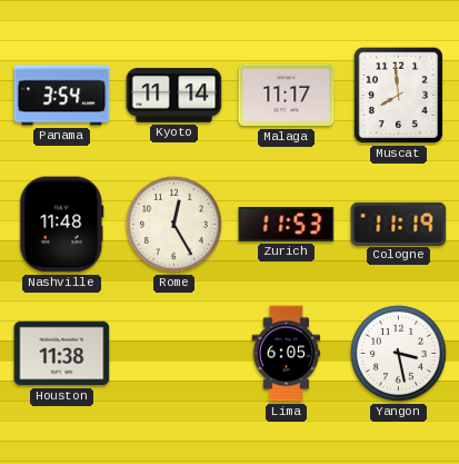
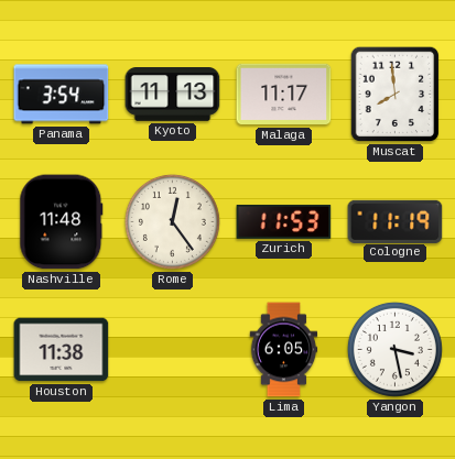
Kyoto: 11:14 -> 11:13 (173, 95)
Rome: 12:25 -> 12:24 (172, 221)
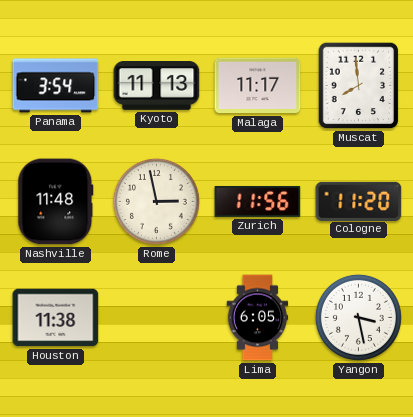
Rome: 12:24 -> 2:58 (156, 201)
Zurich: 11:53 -> 11:56 (258, 201)
Cologne: 11:19 -> 11:20 (359, 201)
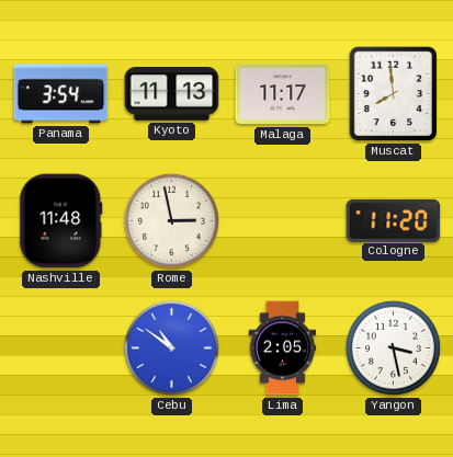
Zurich: 11:56 -> none (258, 201)
Houston: 11:38 -> none (56, 318)
Cebu: none -> 10:51 (171, 347)
Lima: 6:05 -> 2:05 (283, 349)
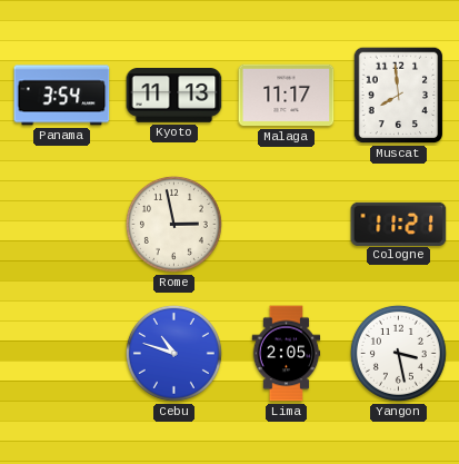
Nashville: 11:48 -> none (61, 221)
Cologne: 11:20 -> 11:21 (399, 224)
Cebu: 10:51 -> 10:48 (173, 353)
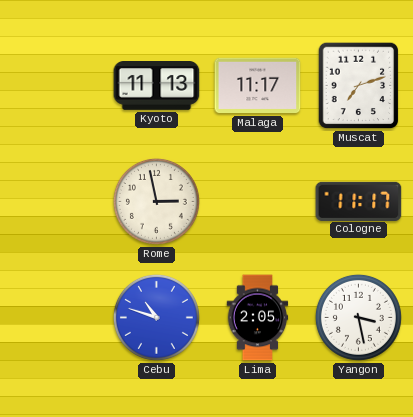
Panama: 3:54 -> none (62, 96)
Muscat: 7:59 -> 7:12 (359, 86)
Cologne: 11:21 -> 11:17 (359, 201)
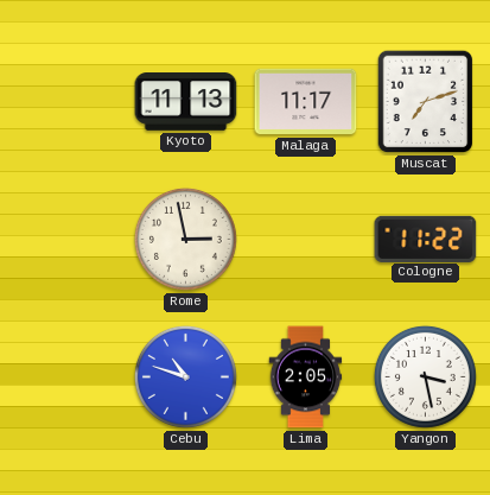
Cologne: 11:17 -> 11:22 (426, 239)
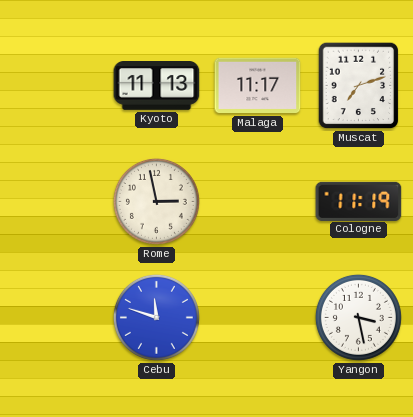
Cologne: 11:22 -> 11:19 (359, 201)
Cebu: 10:48 -> 11:48 (156, 317)
Lima: 2:05 -> none (306, 377)
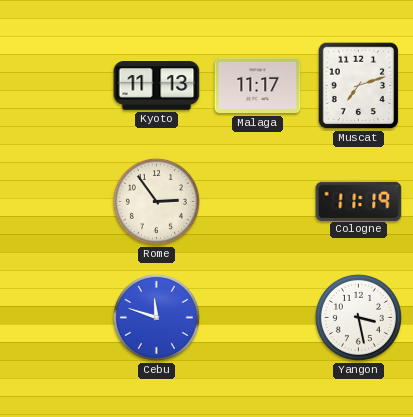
Rome: 2:58 -> 2:54 (156, 201)
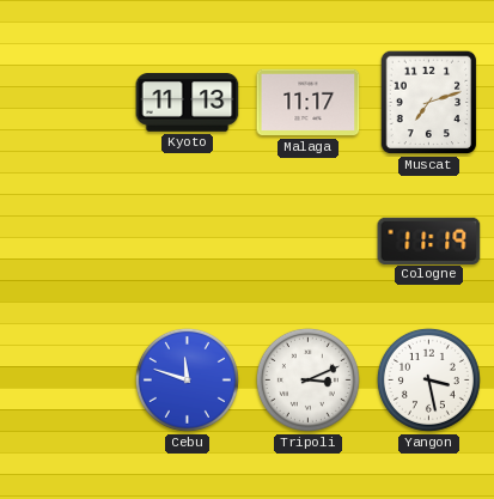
Rome: 2:54 -> none (156, 201)
Tripoli: none -> 3:11 (307, 379)
